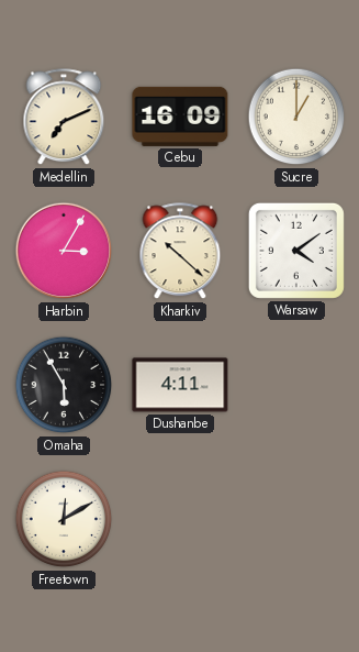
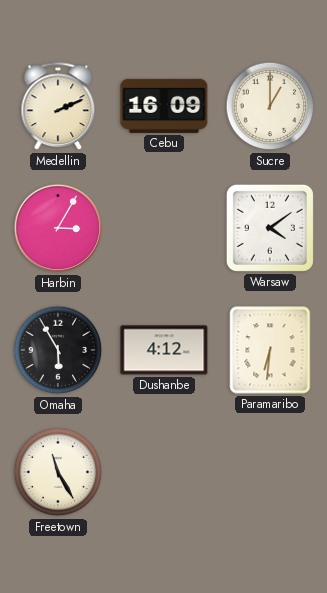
Medellin: 7:11 -> 2:11 (58, 107)
Kharkiv: 10:22 -> none (180, 252)
Dushanbe: 4:11 -> 4:12 (164, 350)
Paramaribo: none -> 6:31 (270, 350)
Freetown: 12:10 -> 11:25 (58, 472)
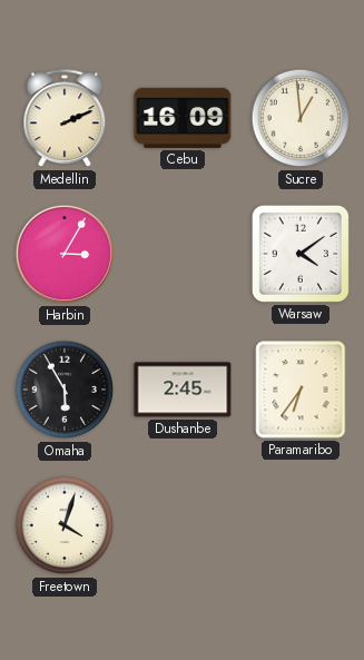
Sucre: 1:00 -> 12:59 (301, 118)
Dushanbe: 4:12 -> 2:45 (183, 390)
Paramaribo: 6:31 -> 6:36 (301, 390)
Freetown: 11:25 -> 4:03 (65, 525)
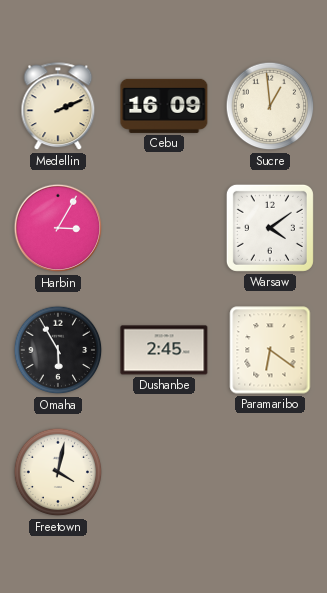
Paramaribo: 6:36 -> 6:21 (270, 350)
Freetown: 4:03 -> 4:02 (58, 472)
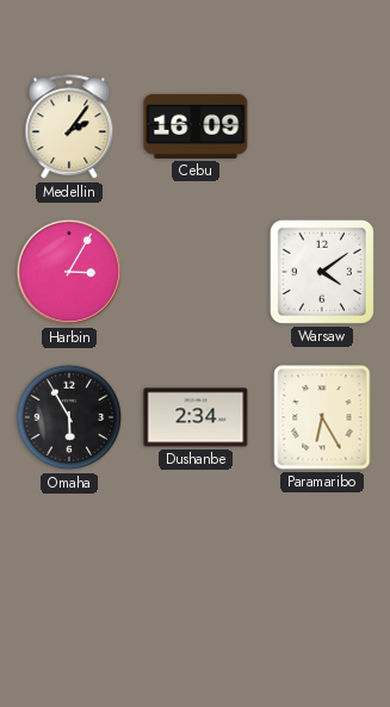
Medellin: 2:11 -> 2:06 (69, 128)
Sucre: 12:59 -> none (270, 106)
Dushanbe: 2:45 -> 2:34 (196, 417)
Paramaribo: 6:21 -> 6:25 (322, 417)
Freetown: 4:02 -> none (58, 472)
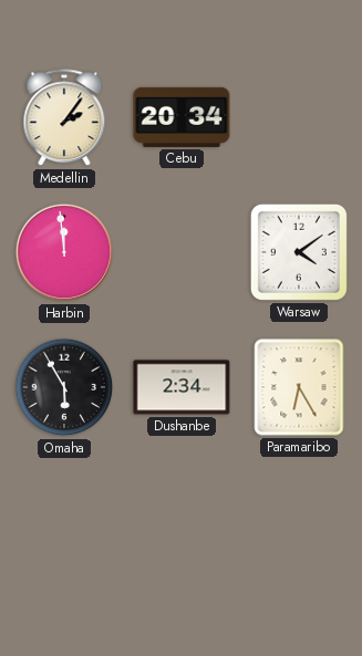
Cebu: 16:09 -> 20:34 (182, 117)
Harbin: 3:05 -> 11:59 (64, 252)
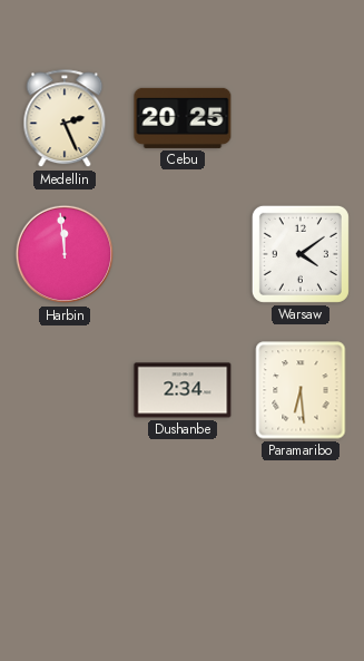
Medellin: 2:06 -> 2:26 (65, 119)
Cebu: 20:34 -> 20:25 (183, 118)
Omaha: 5:55 -> none (64, 387)
Paramaribo: 6:25 -> 6:29 (301, 390)
